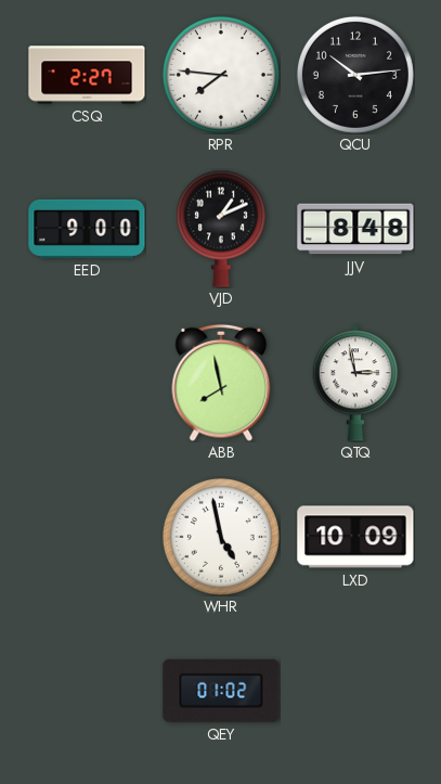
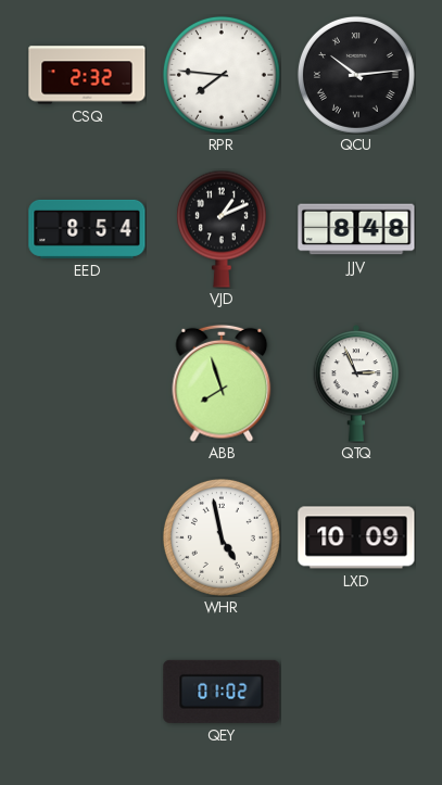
CSQ: 2:27 -> 2:32 (87, 75)
QCU numerals: Arabic -> Roman (356, 75)
EED: 9:00 -> 8:54 (87, 229)
ABB: 7:58 -> 7:57 (222, 383)
QTQ: 2:58 -> 2:56 (356, 383)
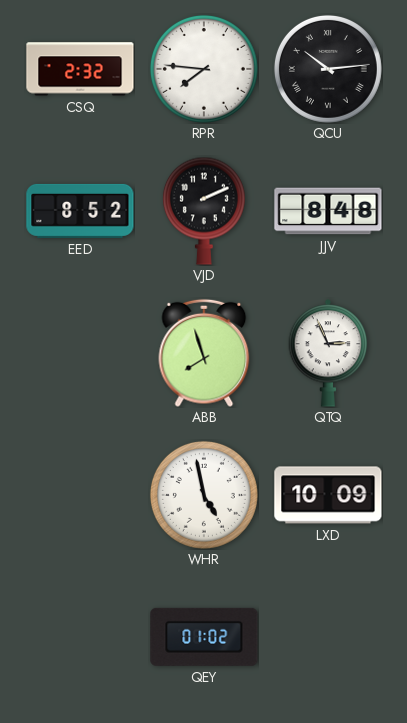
EED: 8:54 -> 8:52 (80, 211)
VJD: 1:11 -> 2:11 (204, 211)
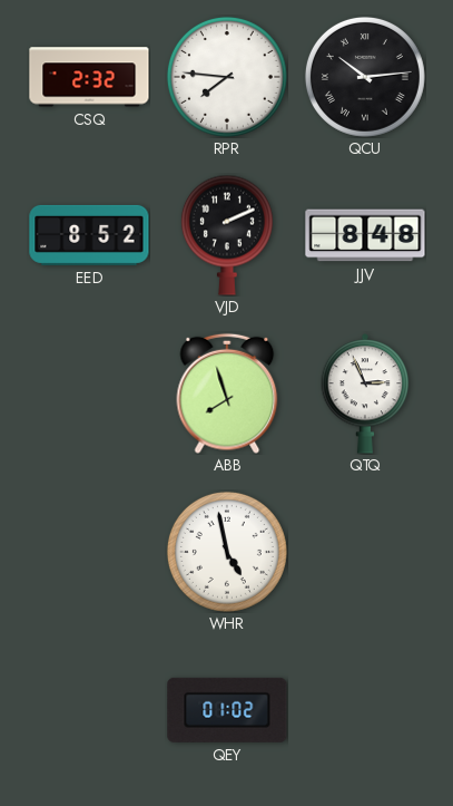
LXD: 10:09 -> none (328, 495)
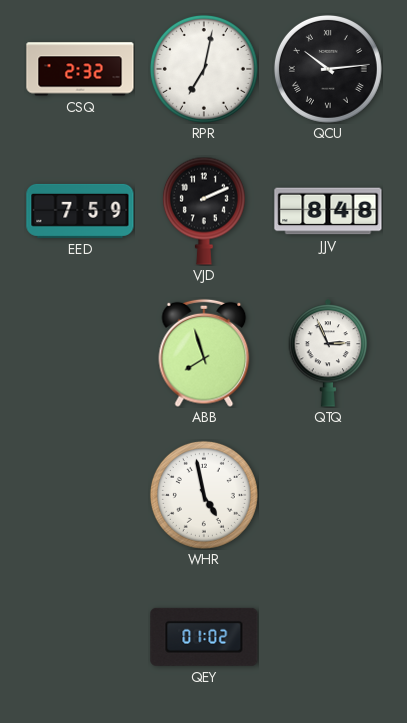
RPR: 7:46 -> 7:02 (204, 69)
EED: 8:52 -> 7:59 (80, 211)
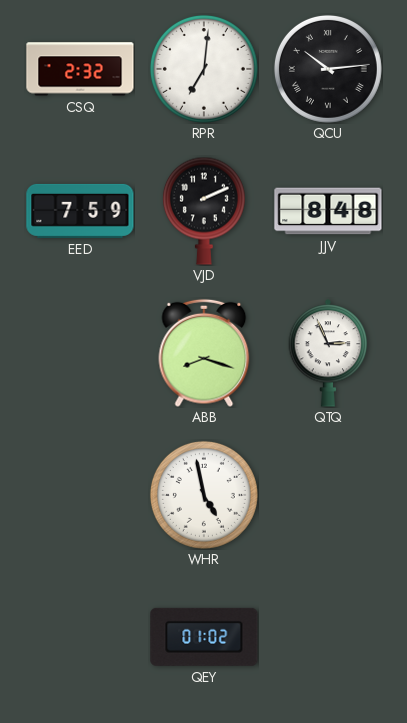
RPR: 7:02 -> 7:01 (204, 69)
ABB: 7:57 -> 8:18 (204, 353)
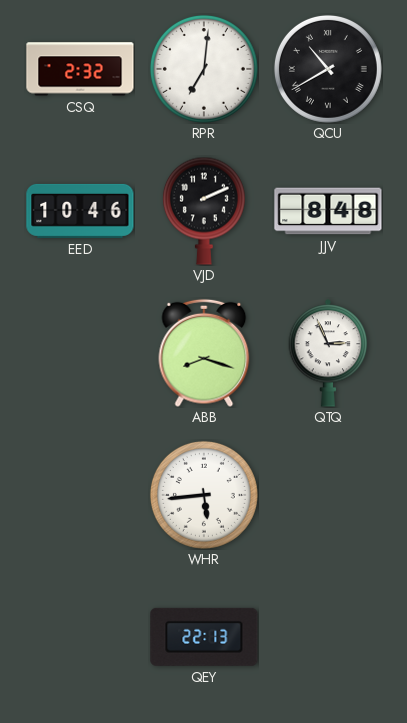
QCU: 10:14 -> 10:40 (328, 69)
EED: 7:59 -> 10:46 (80, 211)
WHR: 4:58 -> 5:44 (204, 495)
QEY: 01:02 -> 22:13 (204, 637)
